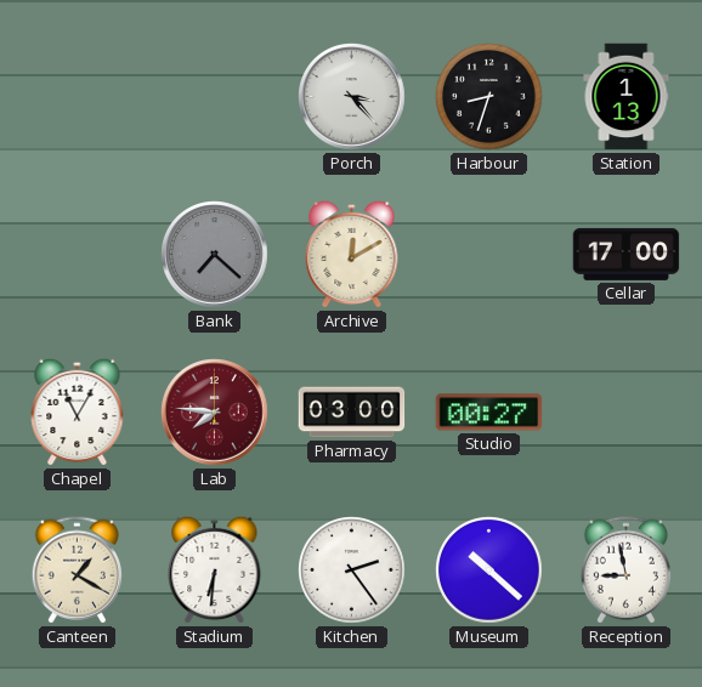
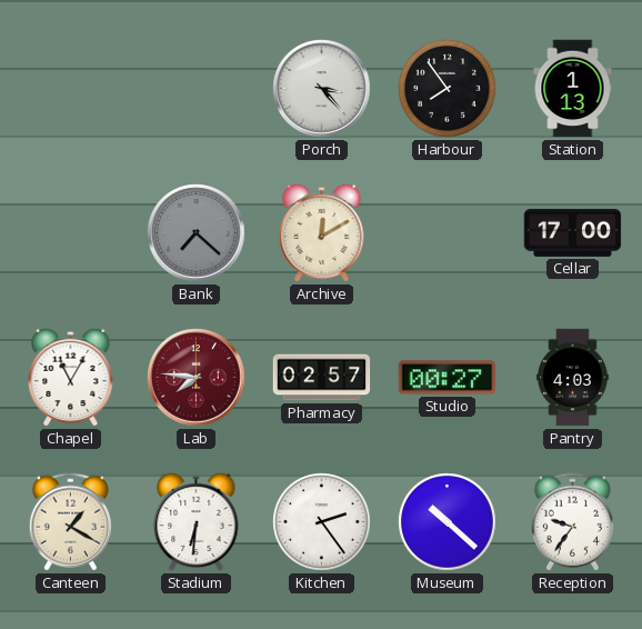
Harbour: 8:33 -> 7:54 (448, 89)
Pharmacy: 03:00 -> 02:57 (322, 378)
Pantry: none -> 4:03 (573, 378)
Reception: 8:58 -> 9:36 (572, 522)
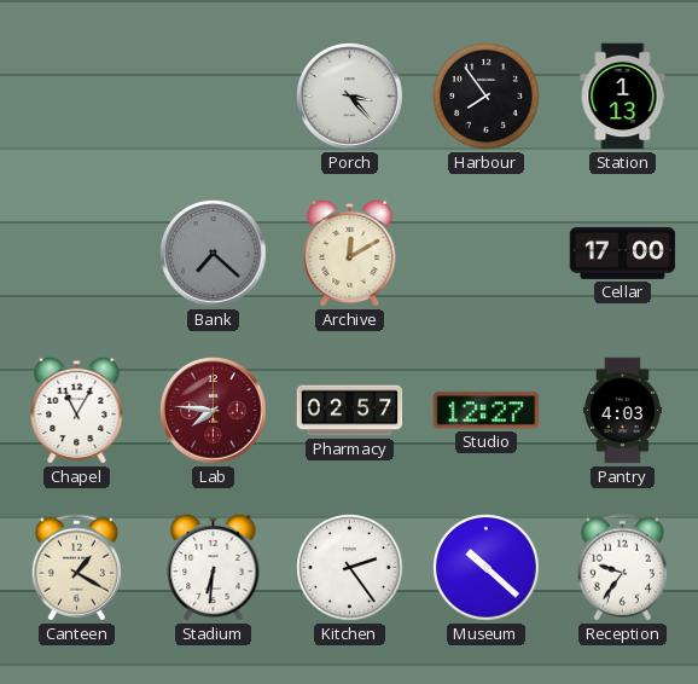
Studio: 00:27 -> 12:27 (487, 411)
